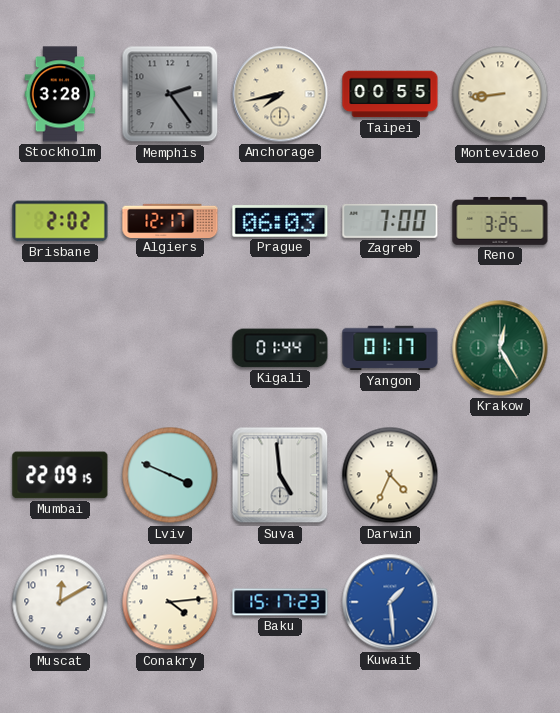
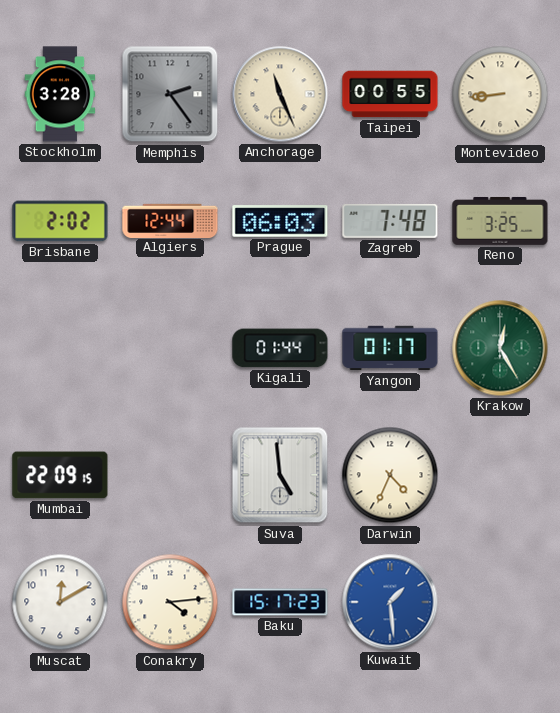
Anchorage: 7:43 -> 11:26 (280, 94)
Algiers: 12:17 -> 12:44 (170, 220)
Zagreb: 7:00 -> 7:48 (390, 221)
Lviv: 3:49 -> none (170, 475)
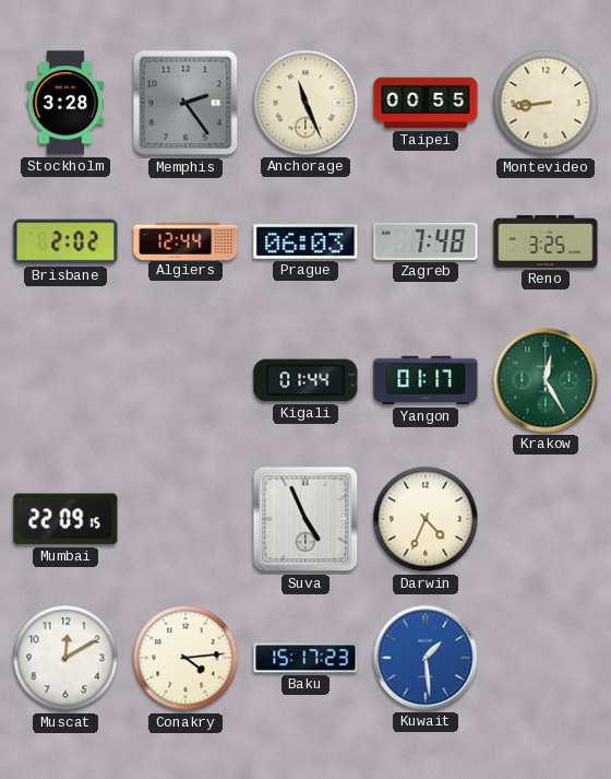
Suva: 4:59 -> 4:56 (305, 519)
